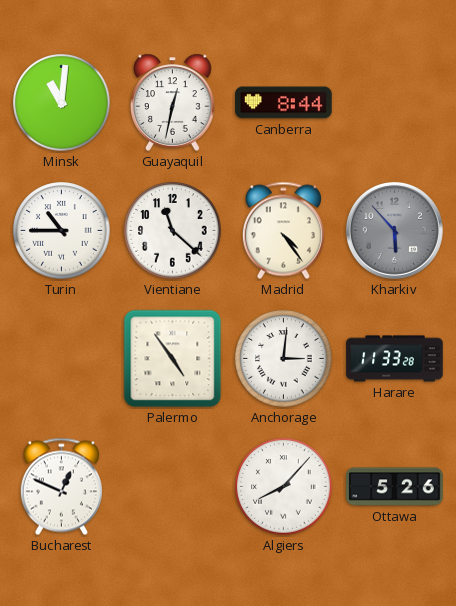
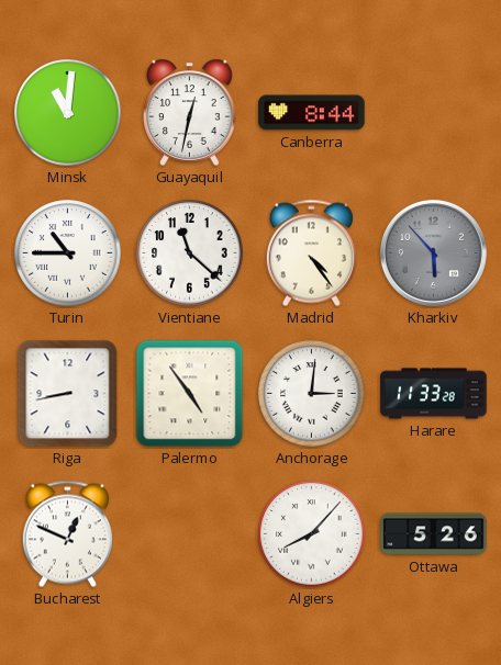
Riga: none -> 8:43 (68, 394)
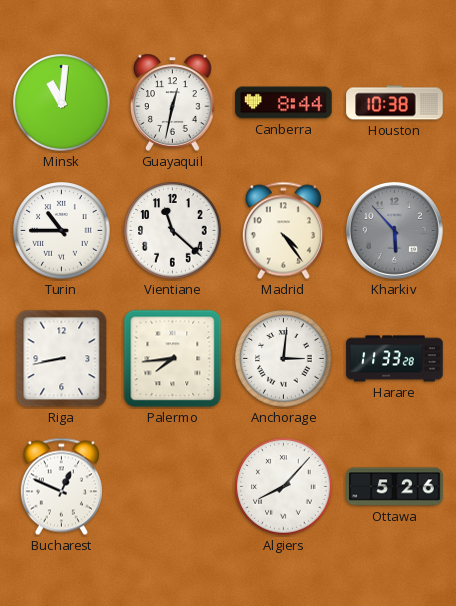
Houston: none -> 10:38 (395, 103)
Palermo: 4:54 -> 7:44 (173, 359)
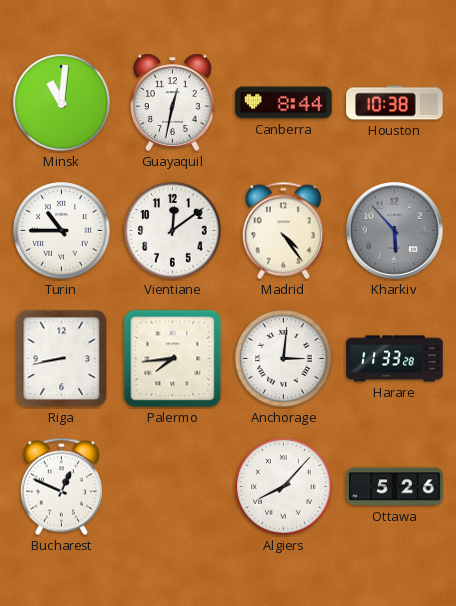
Vientiane: 11:22 -> 12:09 (173, 231)
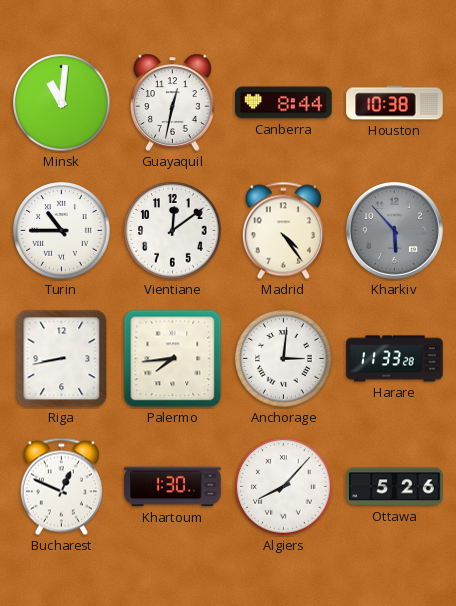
Khartoum: none -> 1:30 (173, 487)
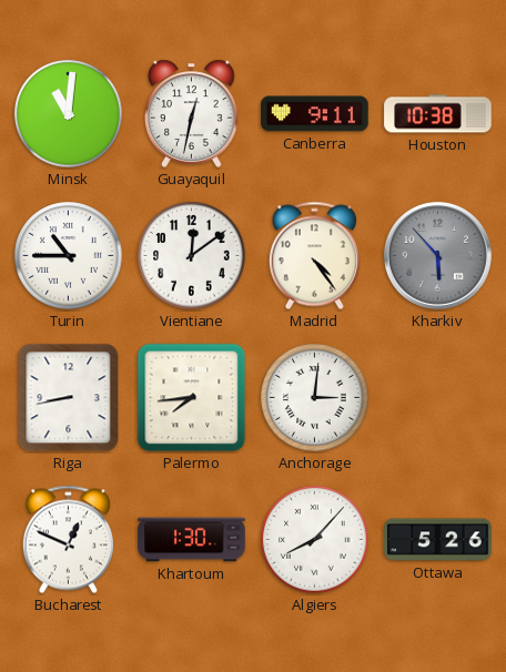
Canberra: 8:44 -> 9:11 (315, 114)
Harare: 11:33 -> none (395, 359)
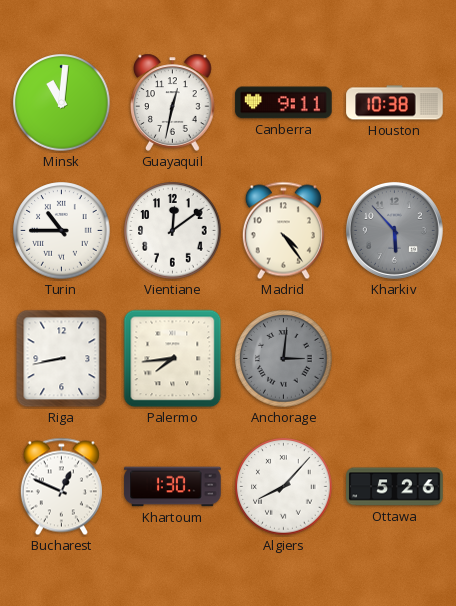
Anchorage dial: white -> grey (284, 359)
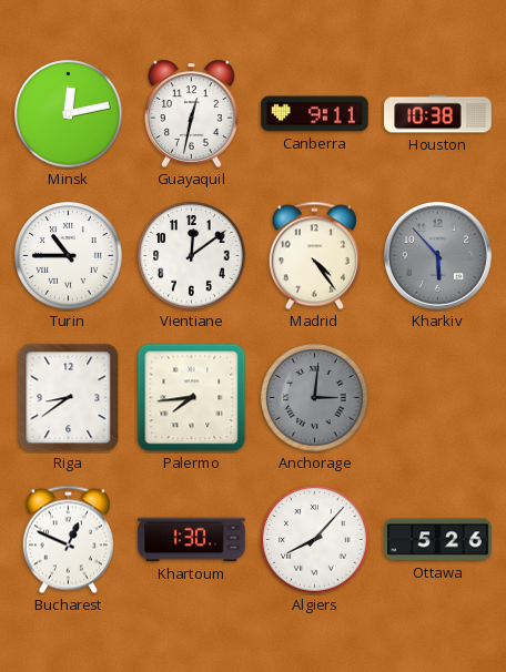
Minsk: 11:01 -> 12:13 (69, 114)
Riga: 8:43 -> 8:39 (69, 398)
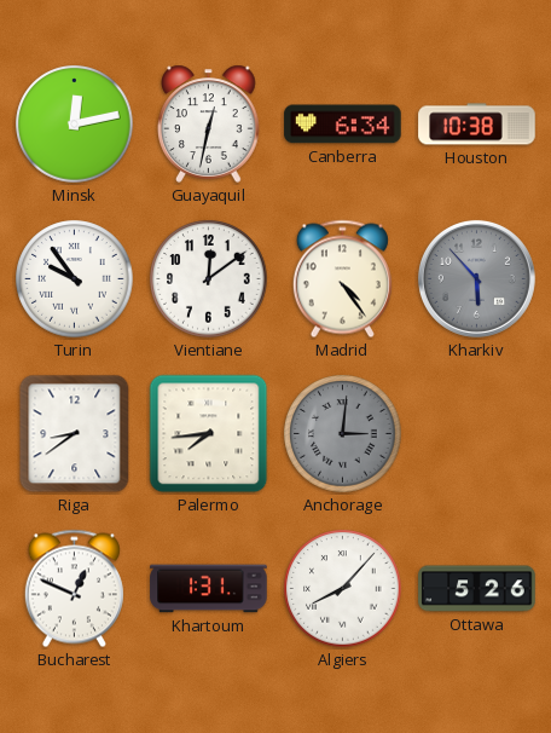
Canberra: 9:11 -> 6:34 (343, 125)
Turin: 10:45 -> 9:54 (75, 279)
Khartoum: 1:30 -> 1:31 (209, 589)
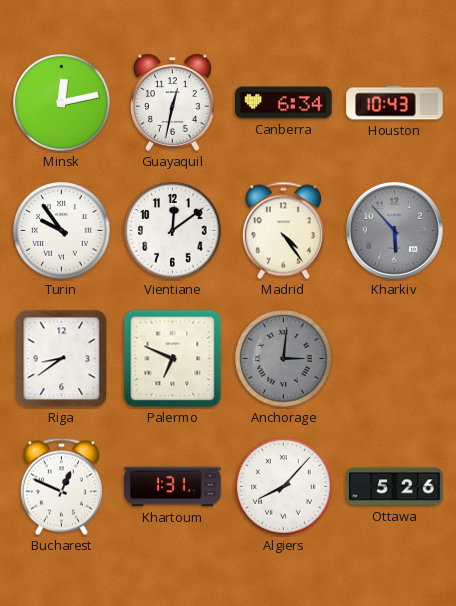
Houston: 10:38 -> 10:43 (395, 103)
Palermo: 7:44 -> 6:49 (173, 359)
